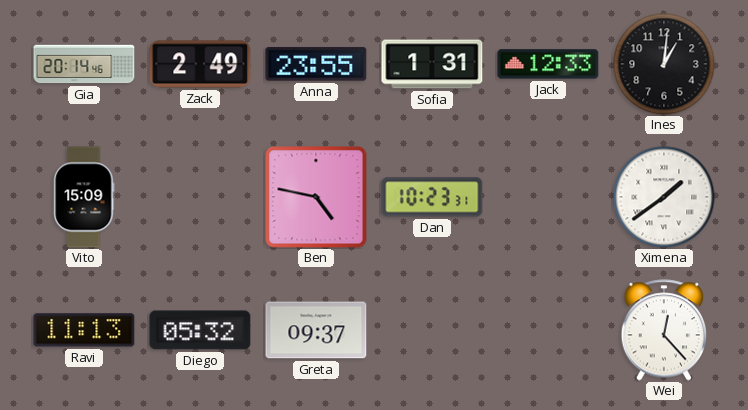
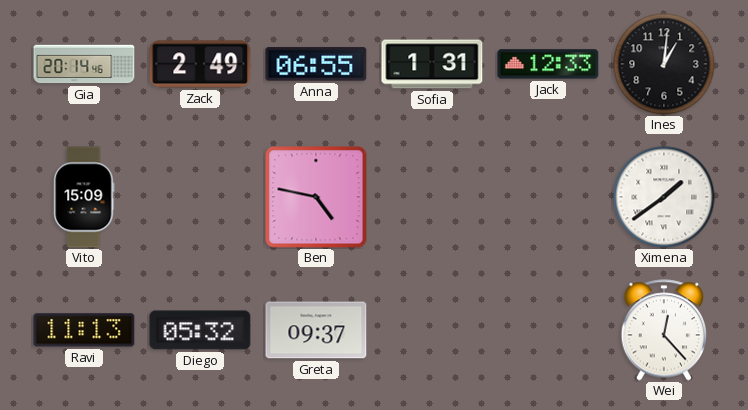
Anna: 23:55 -> 06:55 (316, 64)
Dan: 10:23 -> none (432, 197)
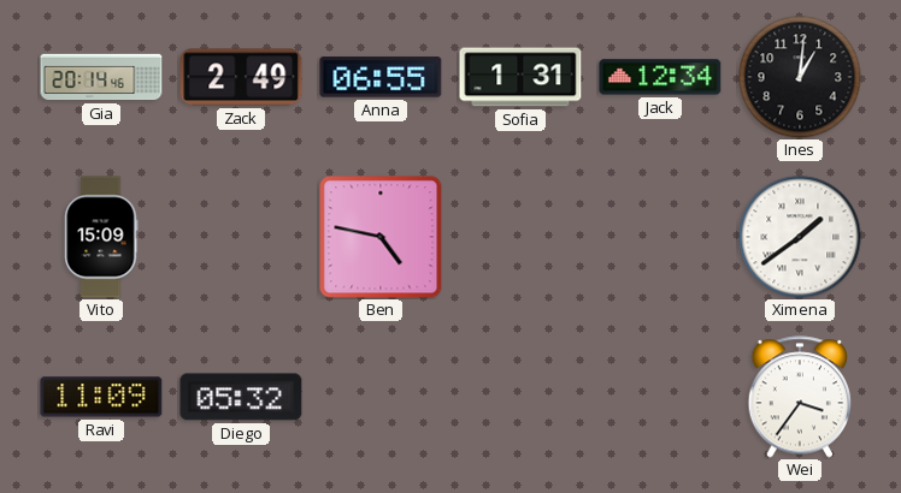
Jack: 12:33 -> 12:34 (660, 77)
Ravi: 11:13 -> 11:09 (101, 397)
Greta: 09:37 -> none (316, 330)
Wei: 12:23 -> 3:36 (800, 397)
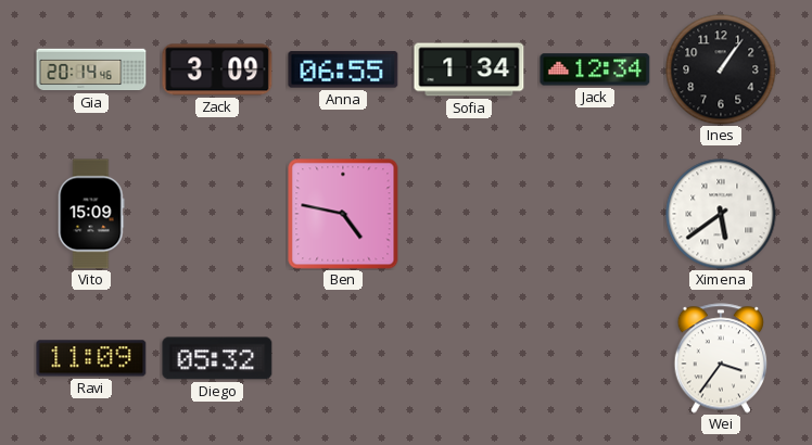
Zack: 2:49 -> 3:09 (217, 69)
Sofia: 1:31 -> 1:34 (469, 69)
Ines: 1:01 -> 1:06 (721, 69)
Ximena: 1:39 -> 5:39 (721, 214)
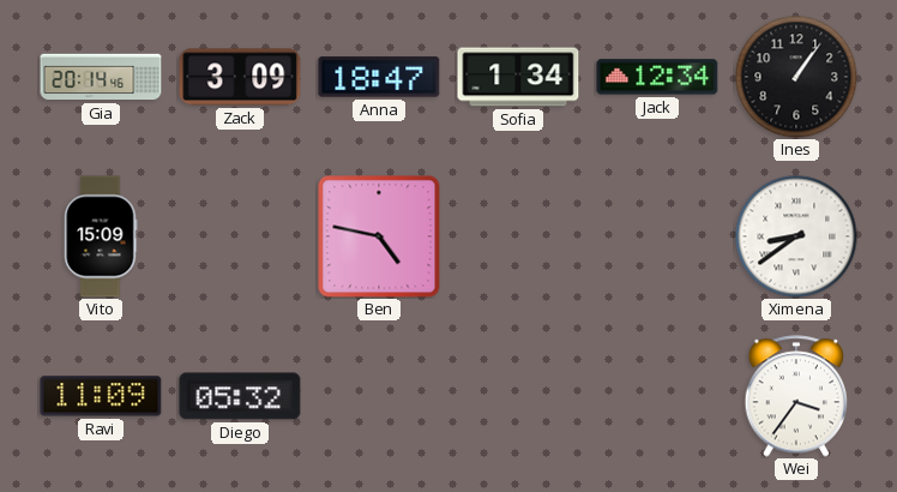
Anna: 06:55 -> 18:47 (379, 77)
Ximena: 5:39 -> 8:39 (796, 236)
